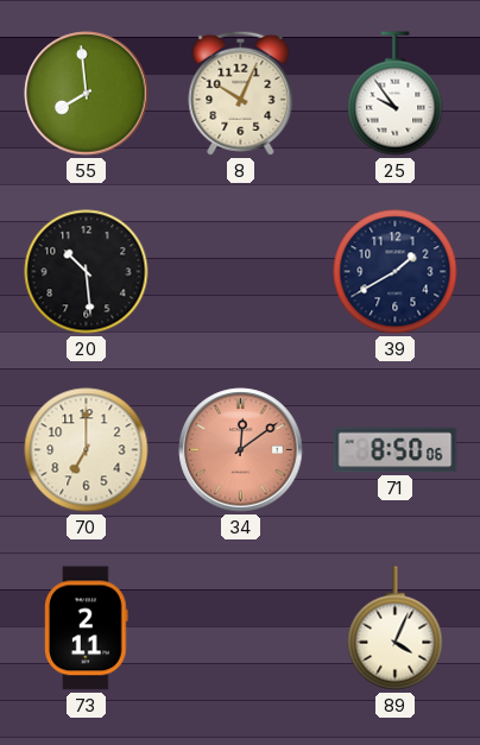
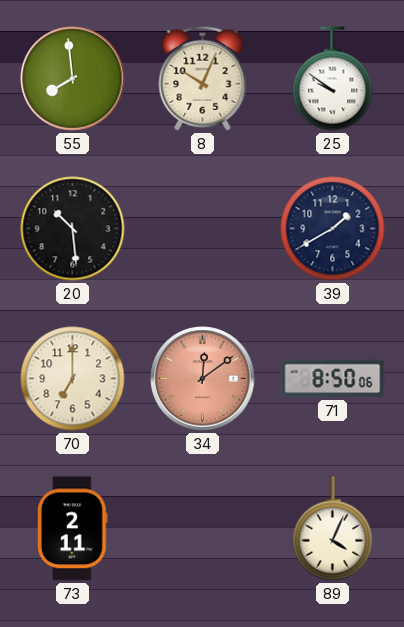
25: 9:54 -> 9:51 (333, 79)
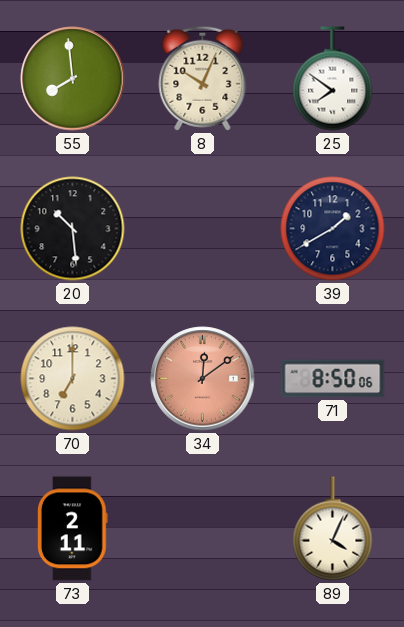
25: 9:51 -> 7:51 (333, 79)
